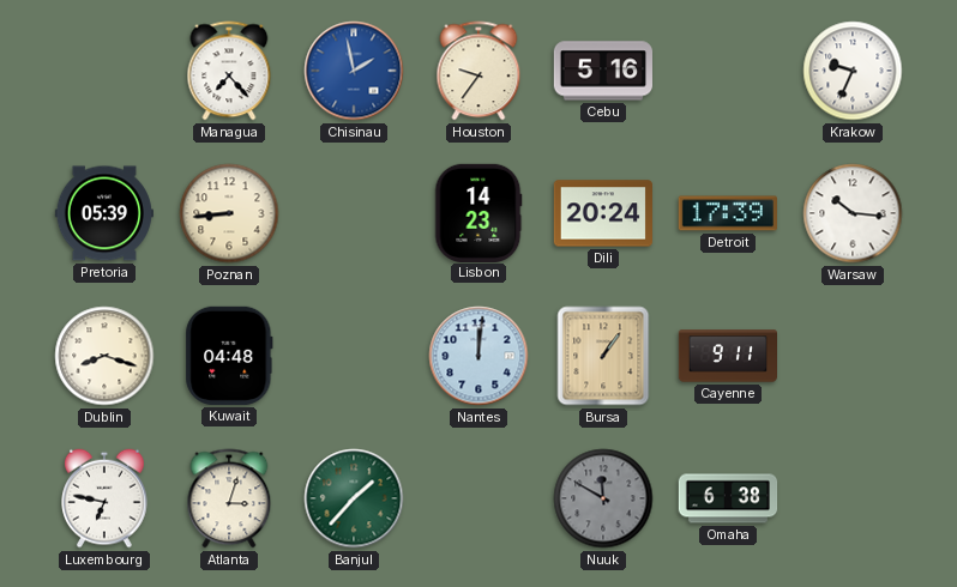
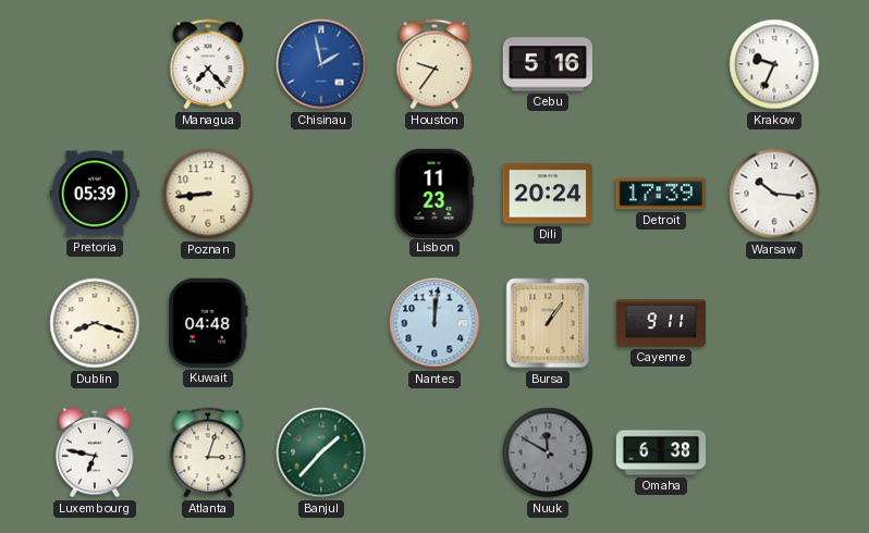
Lisbon: 14:23 -> 11:23 (434, 193)
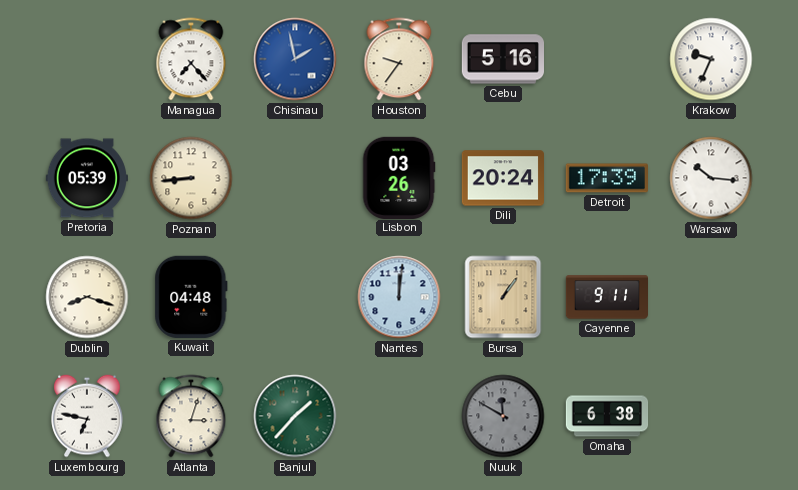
Lisbon: 11:23 -> 03:26 (399, 177)
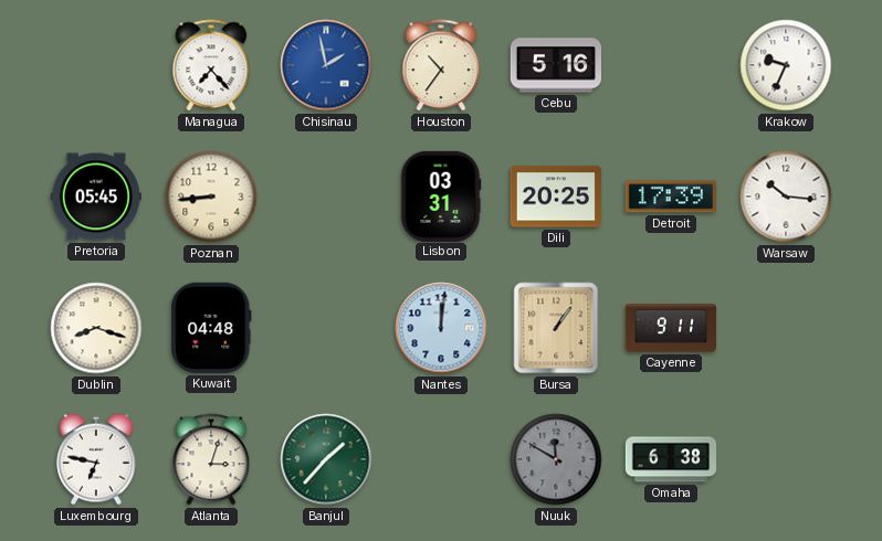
Houston: 9:36 -> 10:36 (441, 65)
Pretoria: 05:39 -> 05:45 (96, 197)
Lisbon: 03:26 -> 03:31 (441, 195)
Dili: 20:24 -> 20:25 (555, 197)
